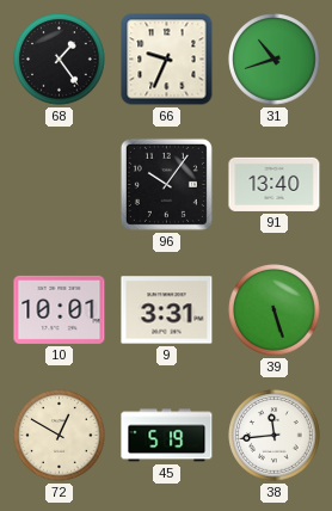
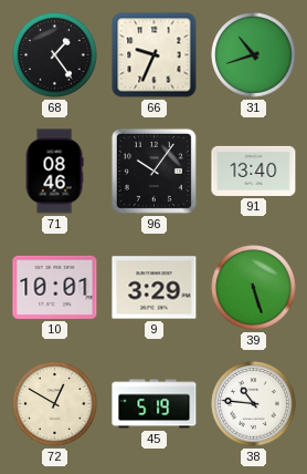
71: none -> 08:46 (54, 172)
9: 3:31 -> 3:29 (155, 288)
38: 11:44 -> 10:46 (254, 404)
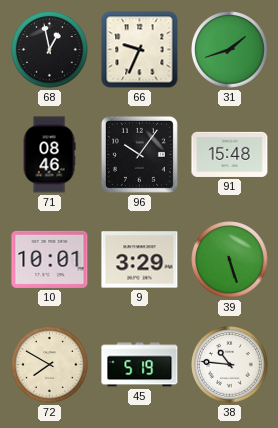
68: 1:24 -> 12:58 (50, 50)
31: 10:42 -> 1:42 (230, 50)
91: 13:40 -> 15:48 (230, 154)
72: 12:50 -> 7:50 (50, 365)
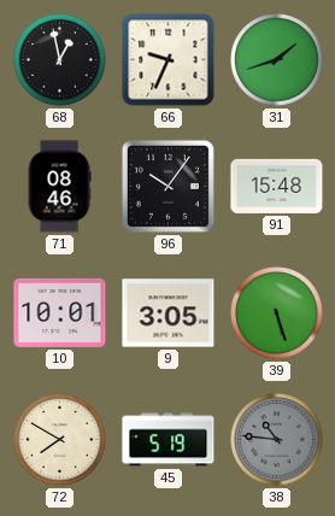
9: 3:29 -> 3:05 (169, 313)
38 dial: white -> grey (277, 440)
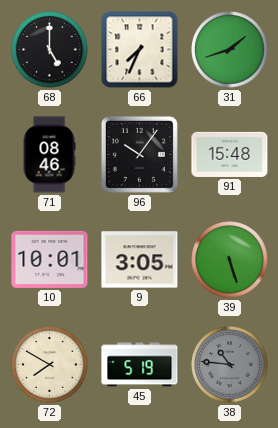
68: 12:58 -> 5:00 (50, 50)
66: 9:34 -> 7:34 (140, 50)
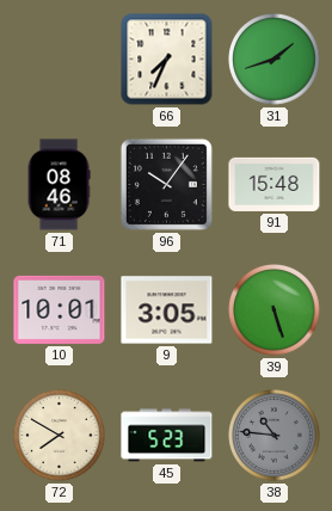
68: 5:00 -> none (50, 50)
45: 5:19 -> 5:23 (167, 436)
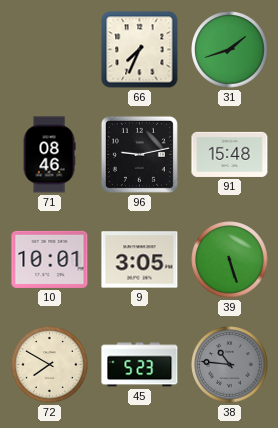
96: 10:06 -> 9:13 (139, 154)
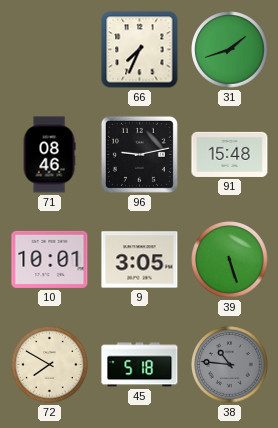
45: 5:23 -> 5:18 (140, 365)
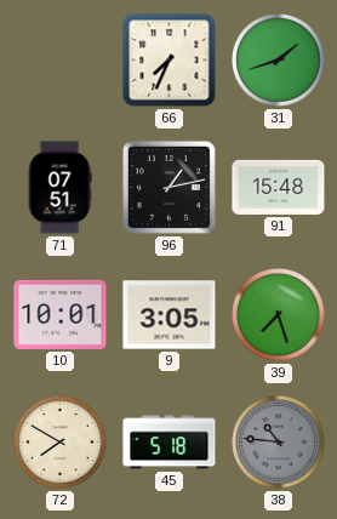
71: 08:46 -> 07:51 (59, 188)
96: 9:13 -> 1:13 (168, 187)
39: 5:27 -> 7:27 (279, 315)
